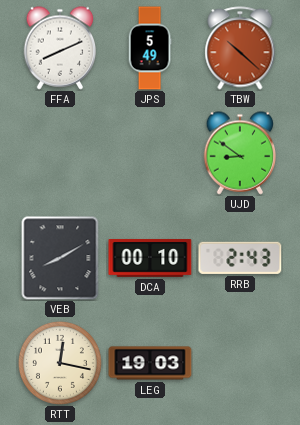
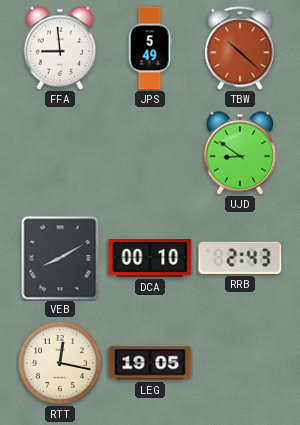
FFA: 8:11 -> 8:59 (60, 48)
LEG: 19:03 -> 19:05 (150, 363)
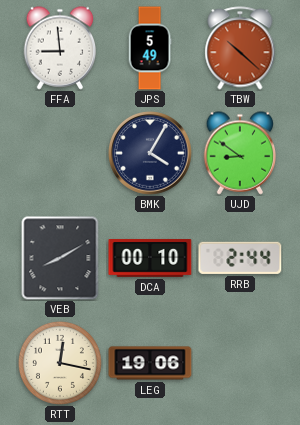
BMK: none -> 4:05 (151, 154)
RRB: 2:43 -> 2:44 (240, 258)
LEG: 19:05 -> 19:06 (150, 363)
